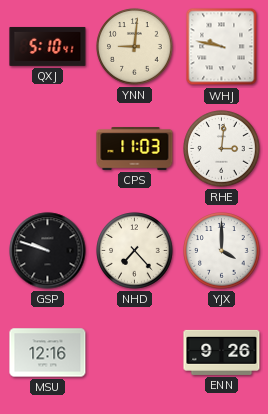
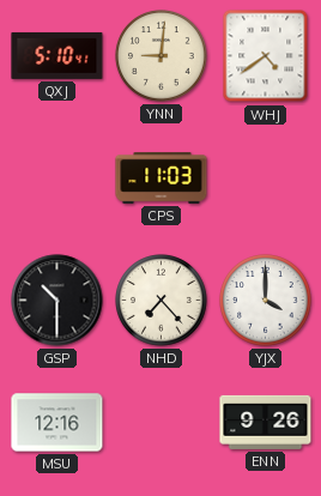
WHJ: 9:47 -> 4:39 (266, 56)
RHE: 3:01 -> none (222, 149)
GSP: 9:48 -> 10:30 (57, 301)
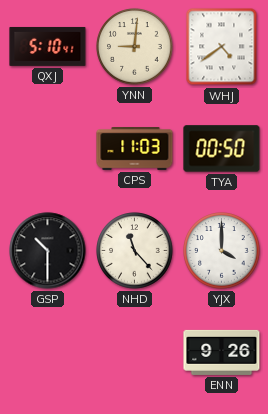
TYA: none -> 00:50 (222, 149)
NHD: 7:23 -> 11:23 (135, 251)
MSU: 12:16 -> none (57, 423)
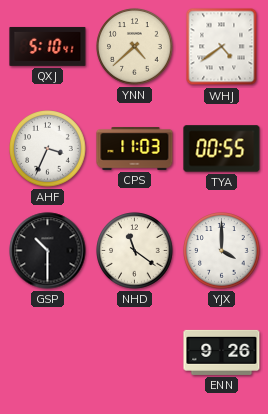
YNN: 9:01 -> 4:38 (135, 47)
AHF: none -> 3:34 (48, 149)
TYA: 00:50 -> 00:55 (222, 149)
NHD: 11:23 -> 11:21 (135, 251)
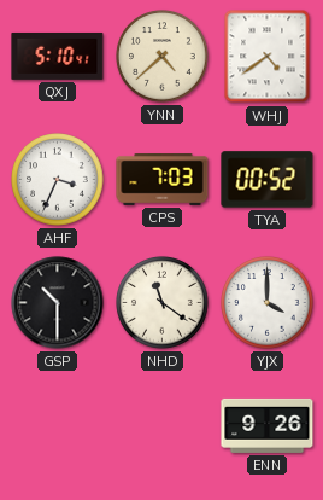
CPS: 11:03 -> 7:03 (163, 180)
TYA: 00:55 -> 00:52 (268, 180)
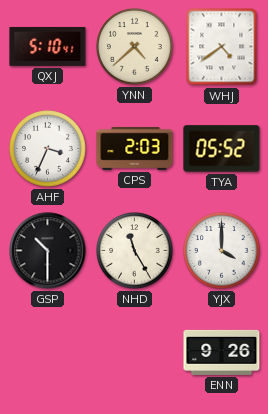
CPS: 7:03 -> 2:03 (135, 149)
TYA: 00:52 -> 05:52 (222, 149)
NHD: 11:21 -> 11:25 (135, 251)
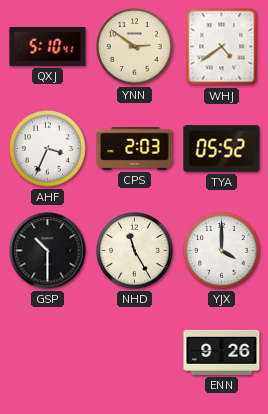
YNN: 4:38 -> 2:51 (135, 47)
